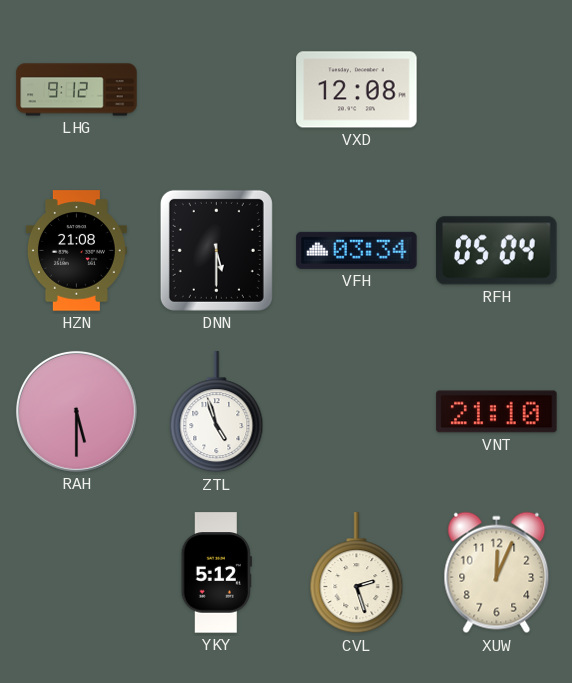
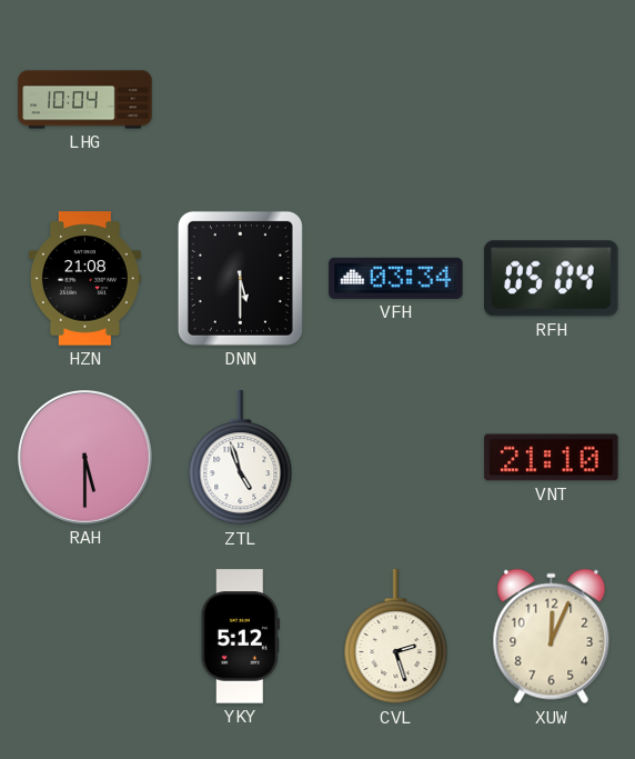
LHG: 9:12 -> 10:04 (85, 100)
VXD: 12:08 -> none (357, 90)
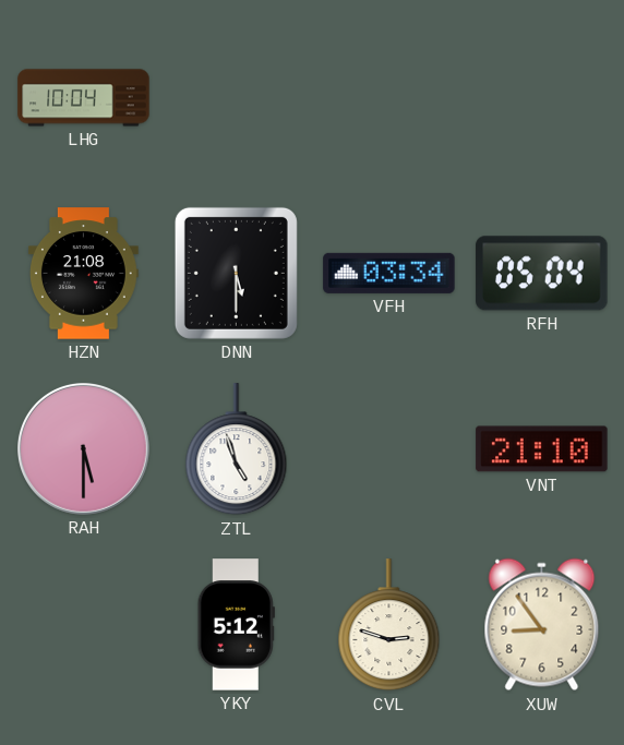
CVL: 2:27 -> 2:48 (389, 625)
XUW: 12:04 -> 8:54 (542, 625)
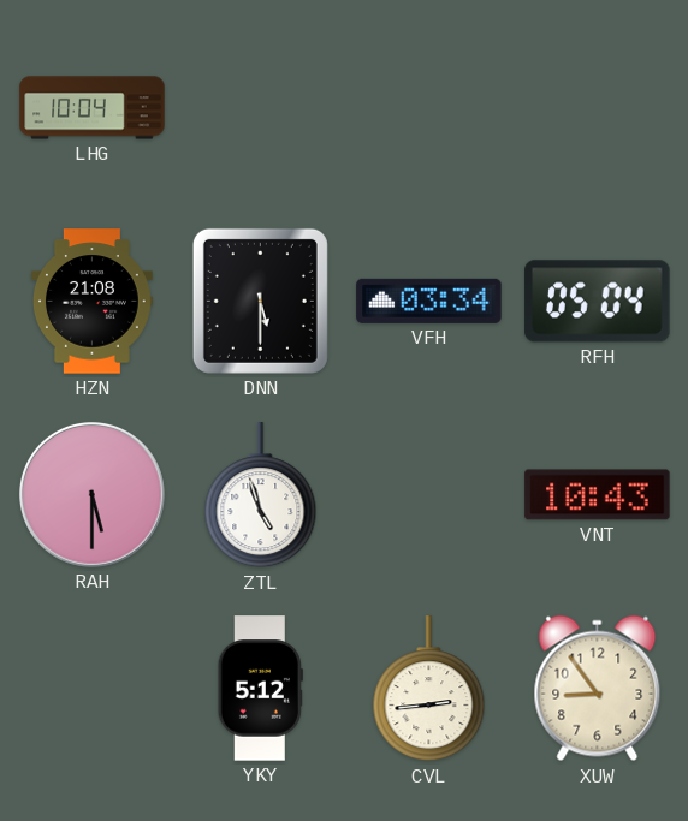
VNT: 21:10 -> 10:43 (598, 495)
CVL: 2:48 -> 2:44 (429, 689)
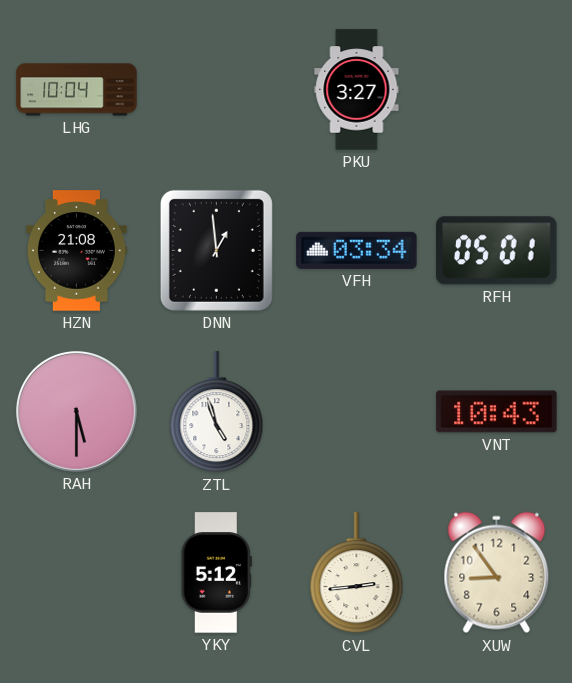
PKU: none -> 3:27 (357, 90)
DNN: 5:30 -> 12:59 (216, 250)
RFH: 05:04 -> 05:01 (497, 251)
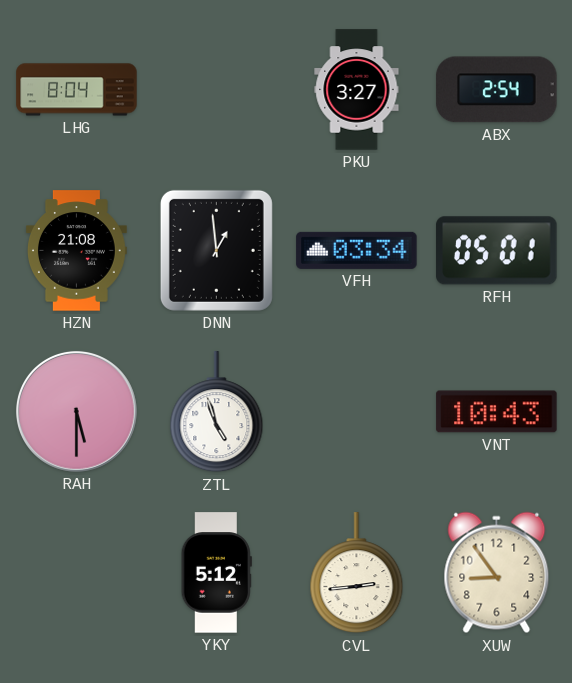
LHG: 10:04 -> 8:04 (77, 90)
ABX: none -> 2:54 (497, 90)
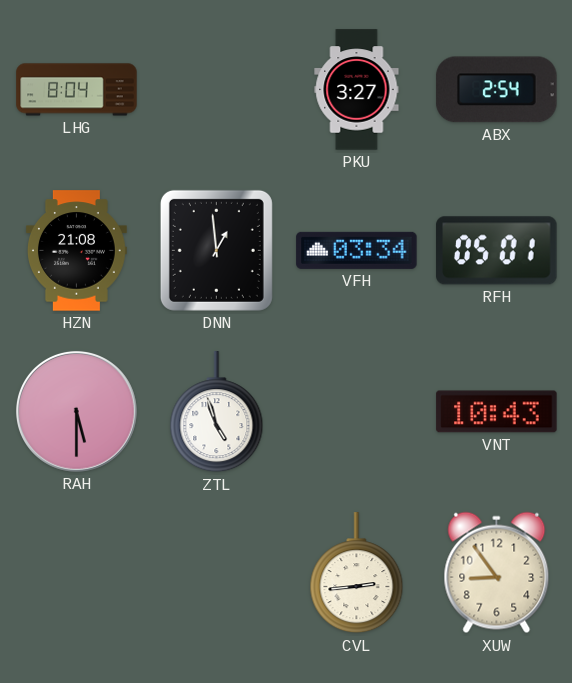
YKY: 5:12 -> none (216, 573)
